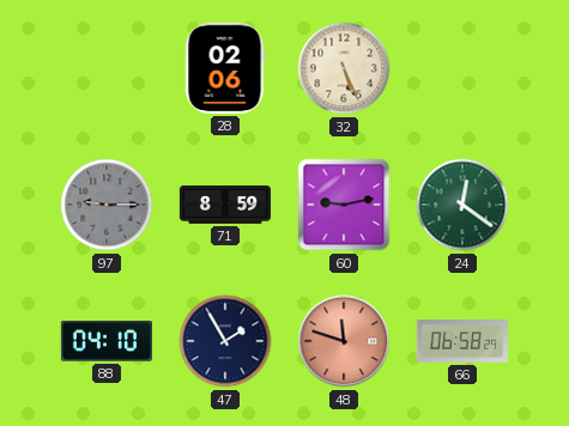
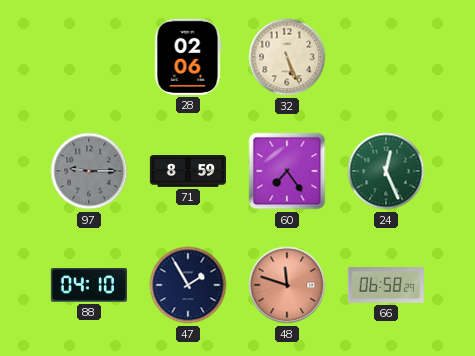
60: 9:13 -> 7:24 (287, 171)
24: 12:21 -> 12:26 (386, 171)
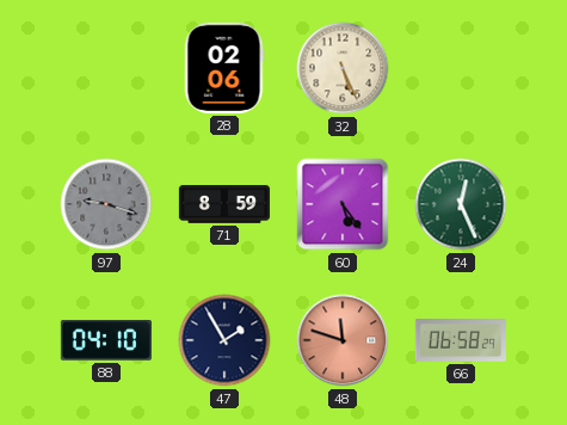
97: 9:15 -> 9:18 (106, 204)
60: 7:24 -> 5:24 (343, 204)
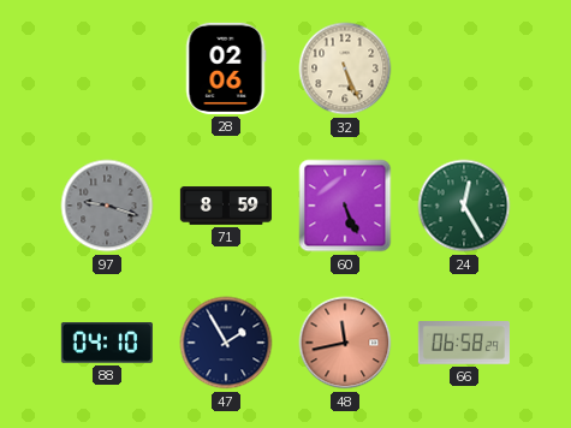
60: 5:24 -> 5:26 (345, 206)
24: 12:26 -> 12:25 (464, 206)
48: 11:48 -> 11:43 (345, 343)
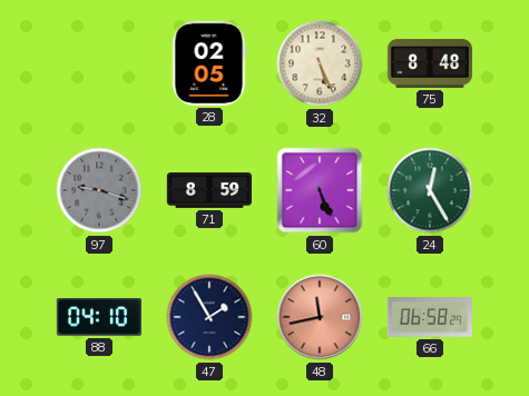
28: 02:06 -> 02:05 (209, 63)
75: none -> 8:48 (429, 63)
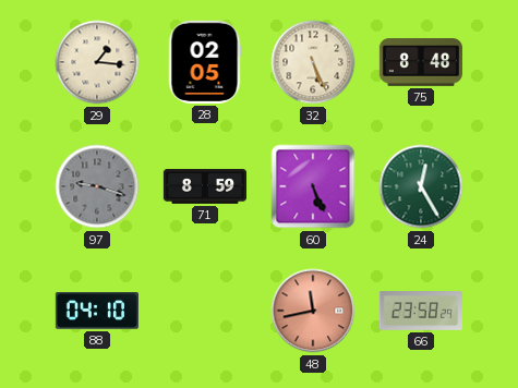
29: none -> 1:16 (97, 62)
47: 1:55 -> none (209, 317)
66: 06:58 -> 23:58 (421, 311)
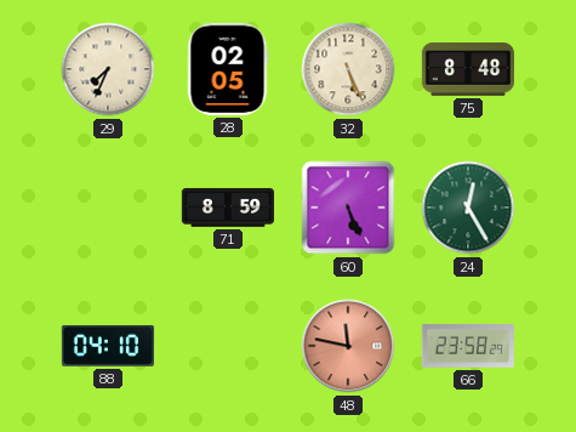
29: 1:16 -> 7:34 (108, 69)
97: 9:18 -> none (97, 186)
48: 11:43 -> 11:47 (348, 346)
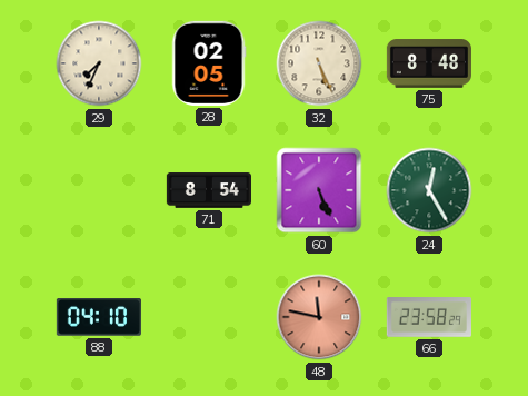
71: 8:59 -> 8:54 (208, 190)
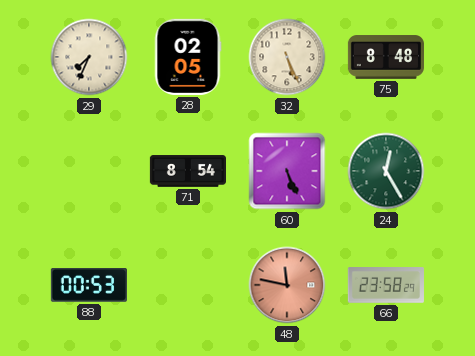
88: 04:10 -> 00:53 (89, 286)
